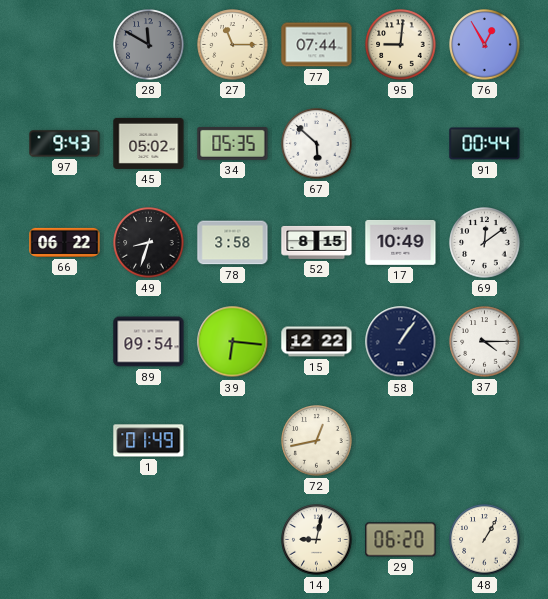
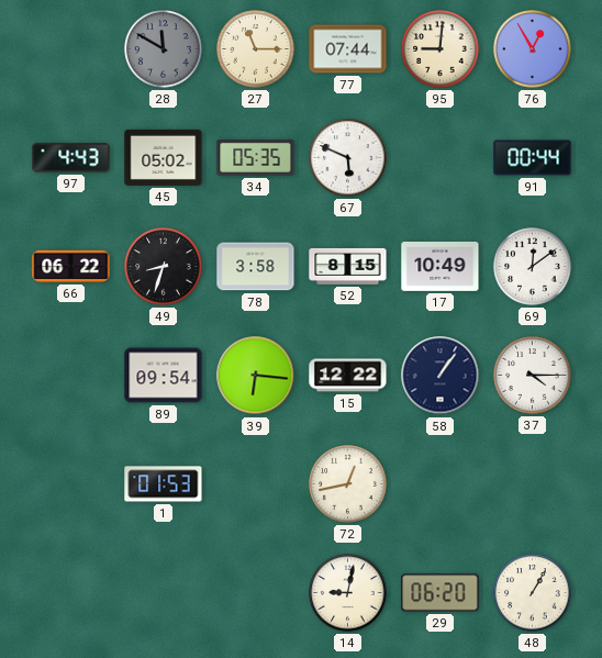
97: 9:43 -> 4:43 (71, 158)
67: 5:52 -> 5:49 (348, 158)
1: 01:49 -> 01:53 (164, 484)
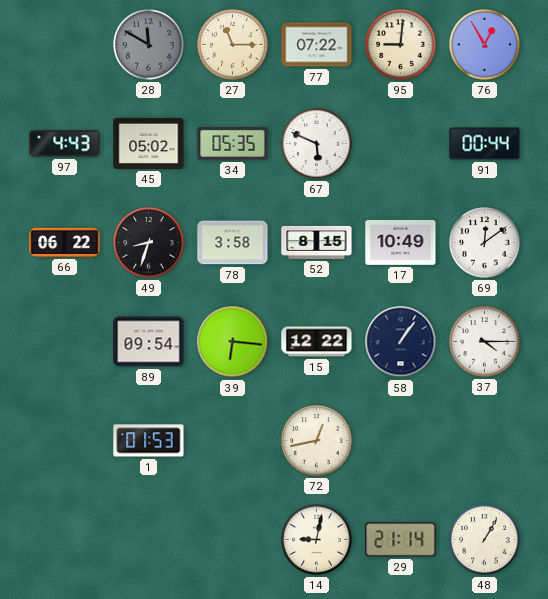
77: 07:44 -> 07:22 (317, 45)
29: 06:20 -> 21:14 (401, 540)
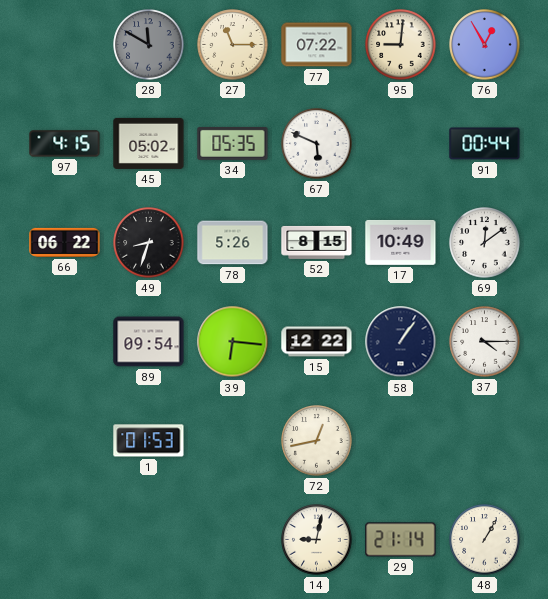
97: 4:43 -> 4:15 (65, 144)
78: 3:58 -> 5:26 (233, 243)
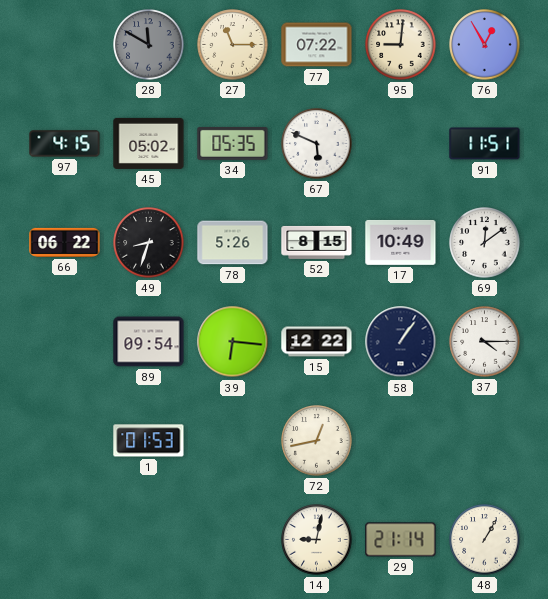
91: 00:44 -> 11:51 (485, 144)
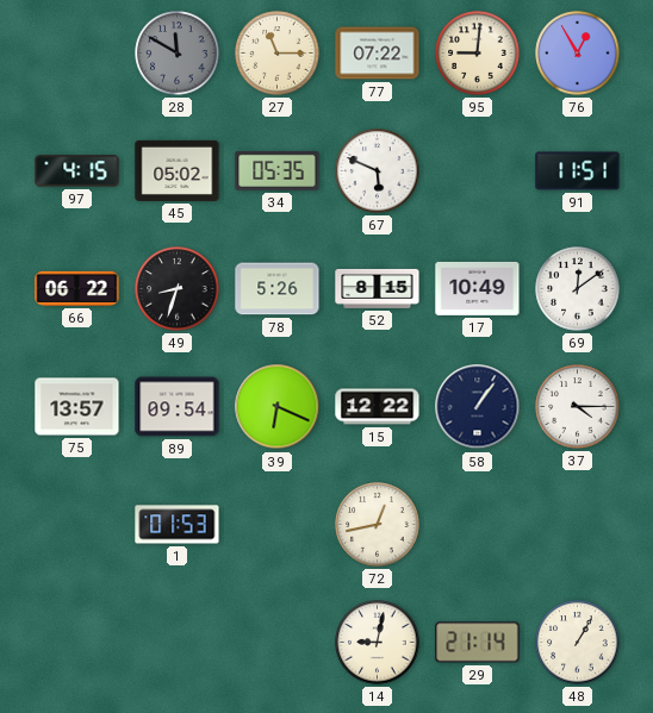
75: none -> 13:57 (77, 407)
39: 6:16 -> 6:19 (278, 407)
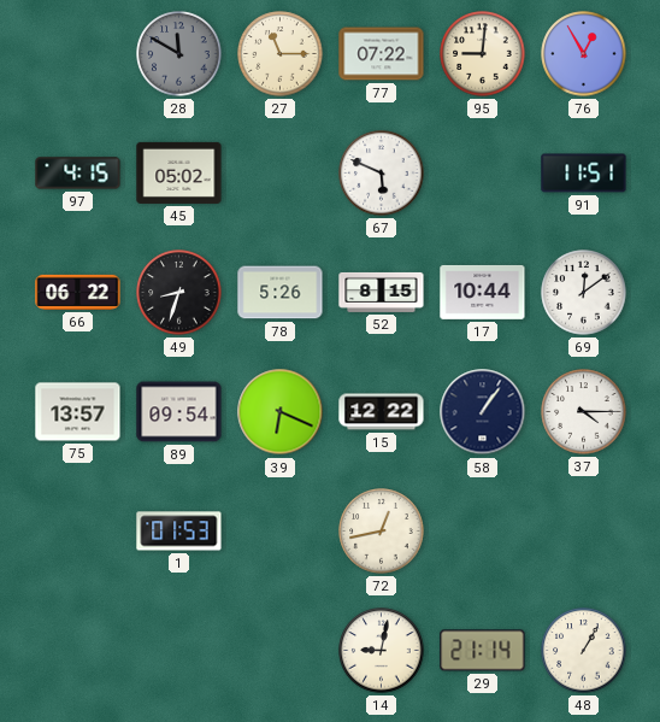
34: 05:35 -> none (278, 170)
17: 10:49 -> 10:44 (483, 292)
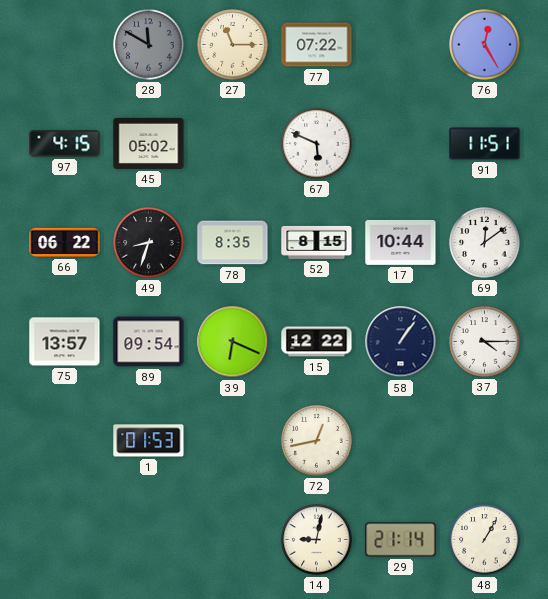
95: 9:01 -> none (483, 54)
76: 12:55 -> 12:25 (485, 45)
78: 5:26 -> 8:35 (233, 243)
